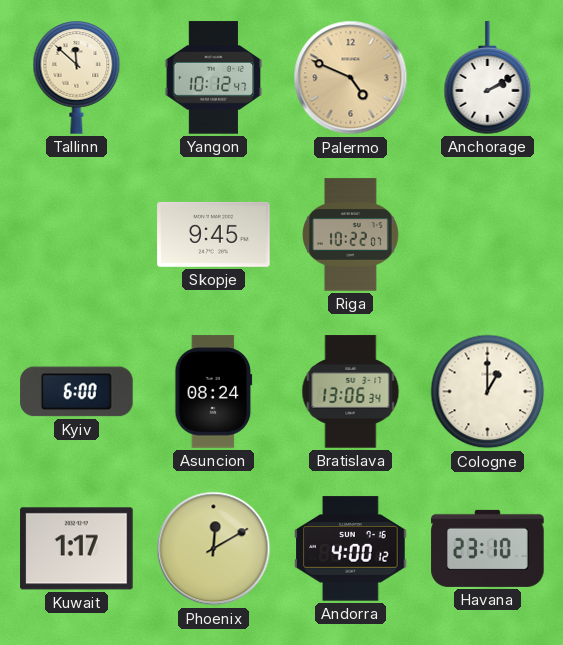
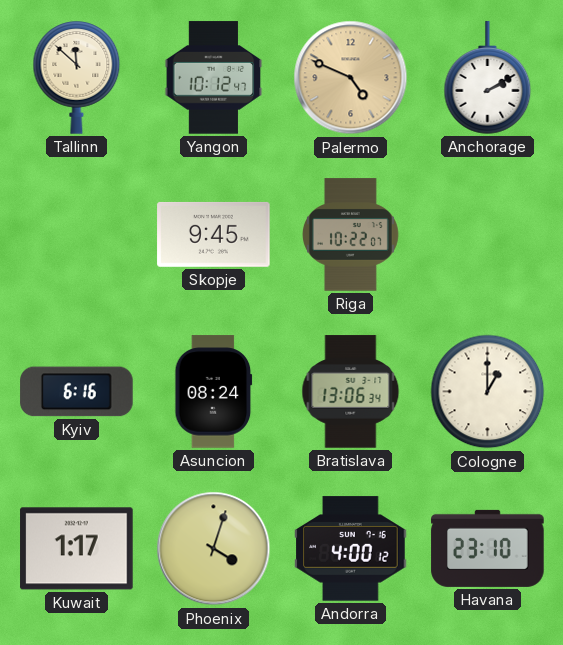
Kyiv: 6:00 -> 6:16 (77, 392)
Phoenix: 12:10 -> 4:03 (214, 549)
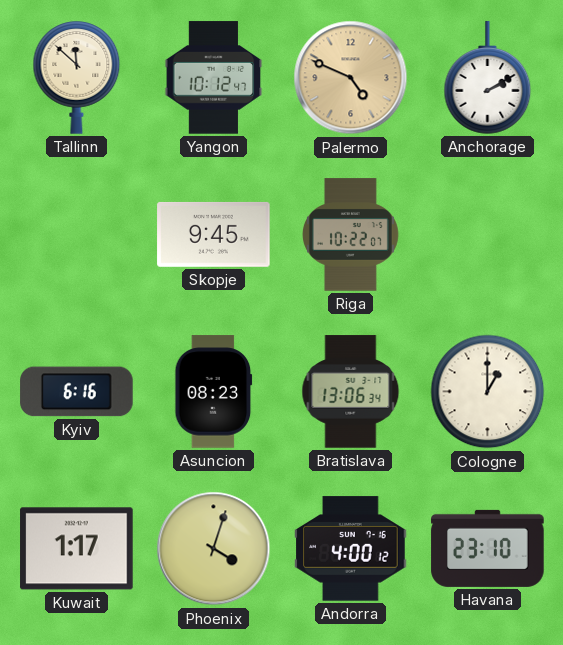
Asuncion: 08:24 -> 08:23 (214, 392)
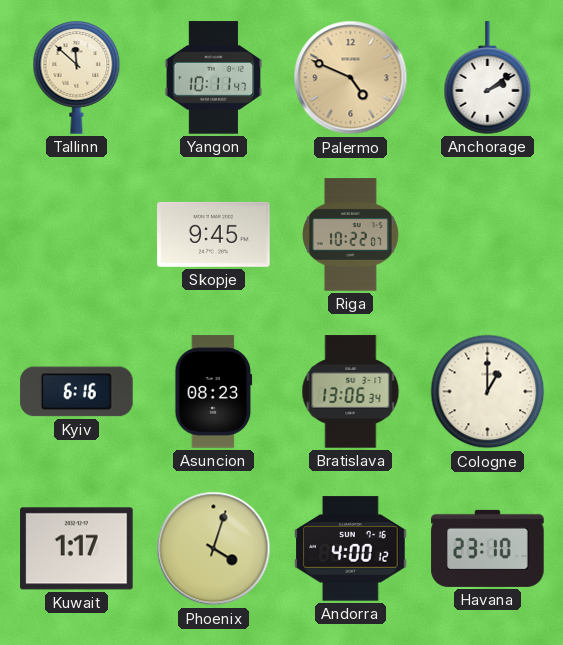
Yangon: 10:12 -> 10:11 (214, 78)
Anchorage: 2:10 -> 2:09 (488, 78)
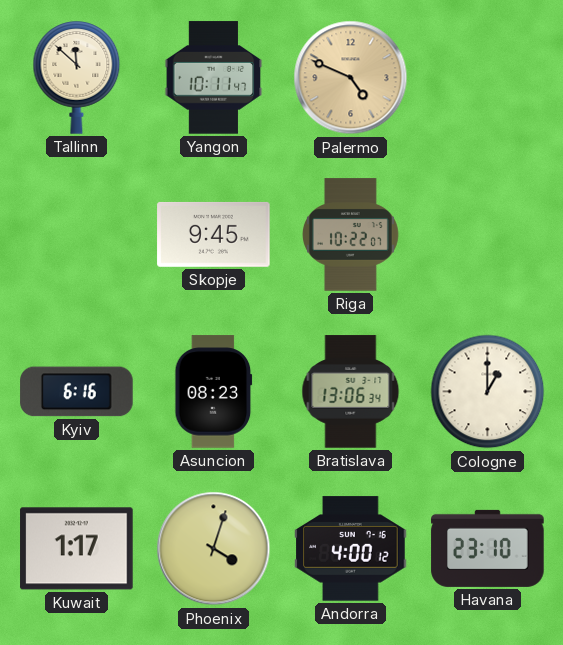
Anchorage: 2:09 -> none (488, 78)
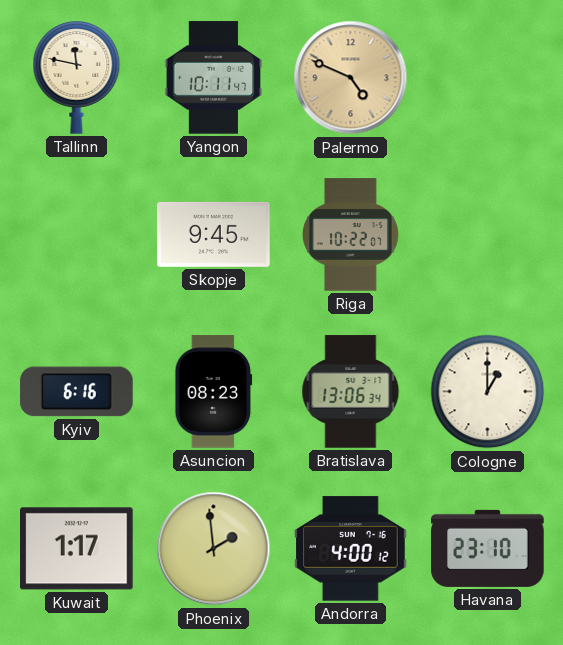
Tallinn: 11:52 -> 11:47 (77, 78)
Phoenix: 4:03 -> 1:59 (214, 549)
